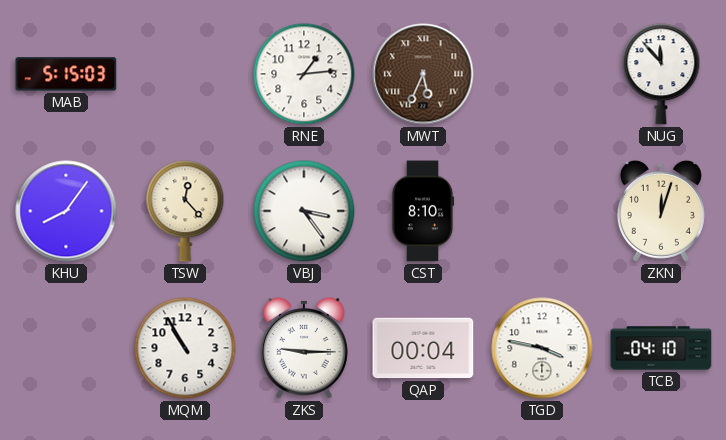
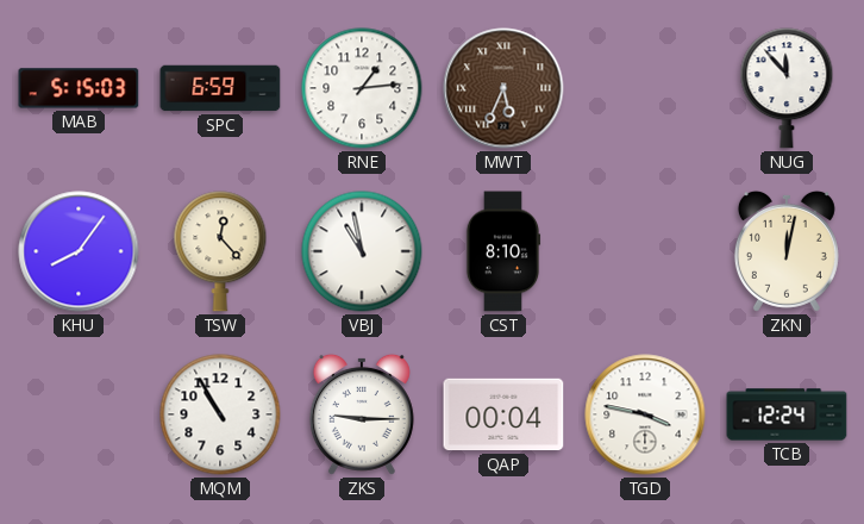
SPC: none -> 6:59 (220, 88)
VBJ: 3:24 -> 10:58 (362, 251)
ZKN: 12:03 -> 12:02 (787, 251)
TCB: 04:10 -> 12:24 (787, 414)
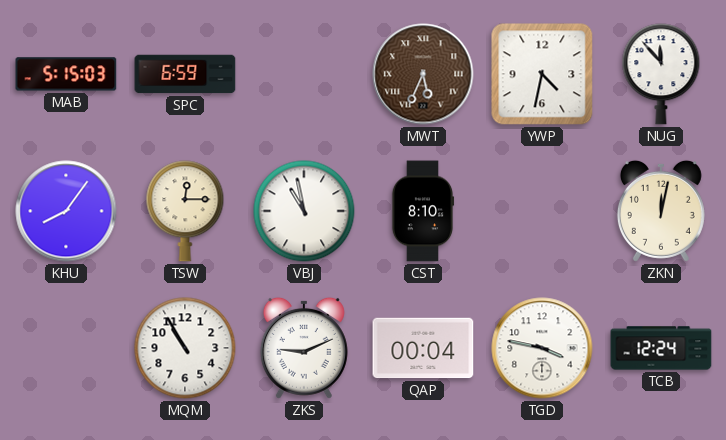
RNE: 1:14 -> none (362, 88)
YWP: none -> 4:32 (542, 74)
TSW: 12:23 -> 12:15 (185, 211)
ZKS: 9:15 -> 9:11 (304, 348)
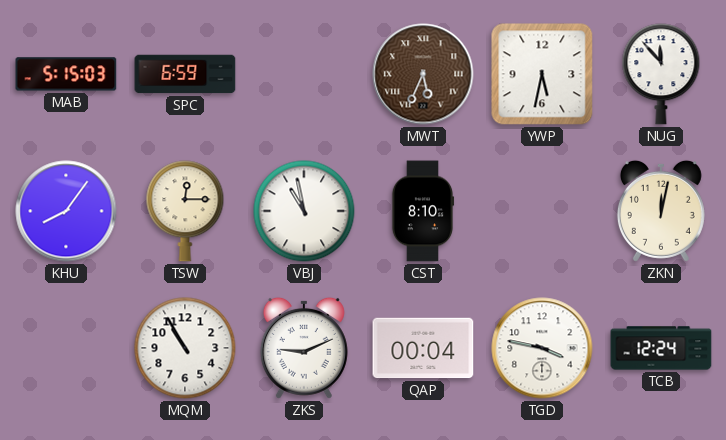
YWP: 4:32 -> 5:32 (542, 74)
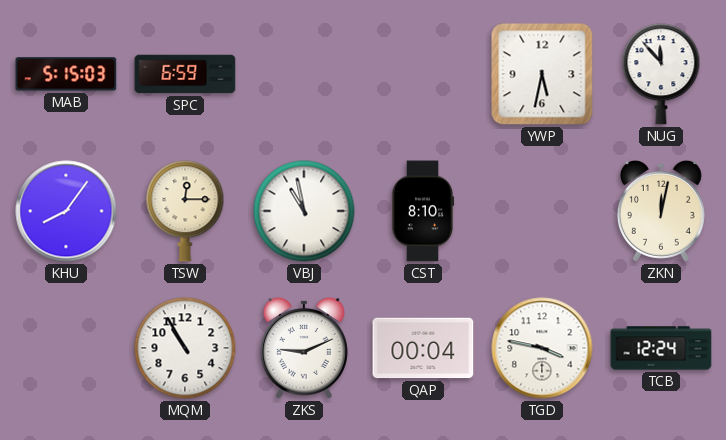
MWT: 5:34 -> none (423, 74)
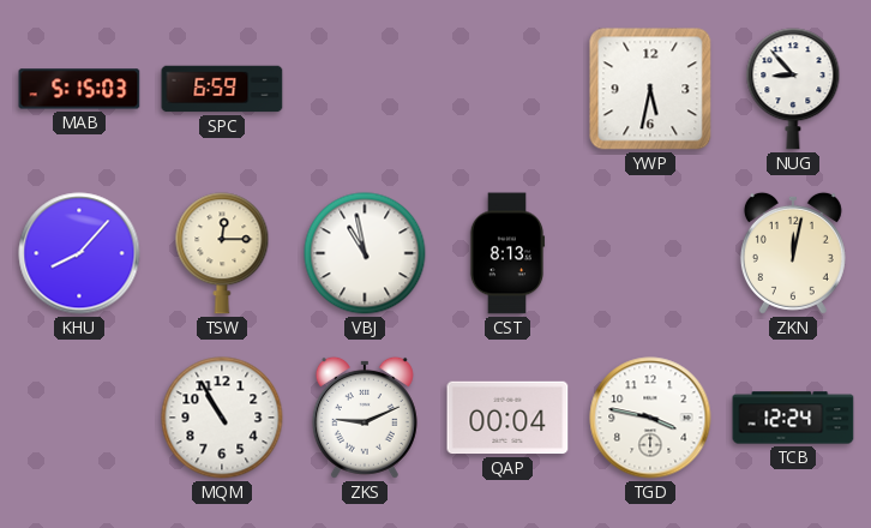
NUG: 11:53 -> 8:53 (793, 89)
KHU: 8:06 -> 8:07 (79, 253)
CST: 8:10 -> 8:13 (507, 253)
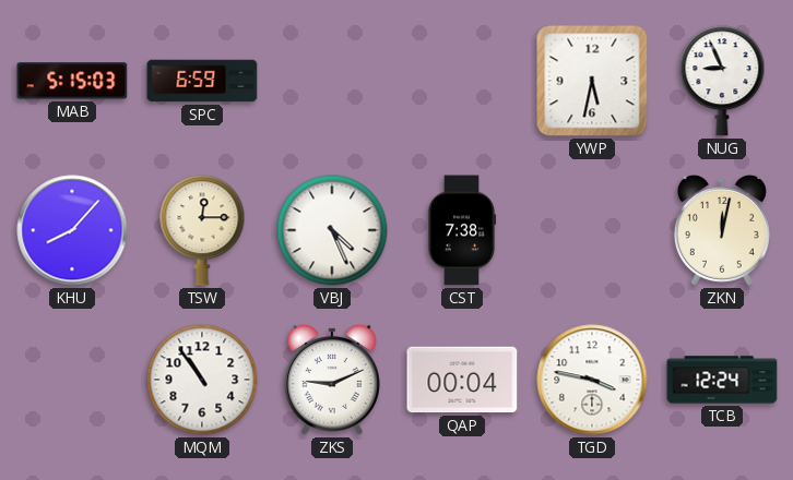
NUG: 8:53 -> 8:56 (722, 81)
VBJ: 10:58 -> 4:26 (332, 230)
CST: 8:13 -> 7:38 (462, 230)
MQM: 10:55 -> 10:54 (202, 380)
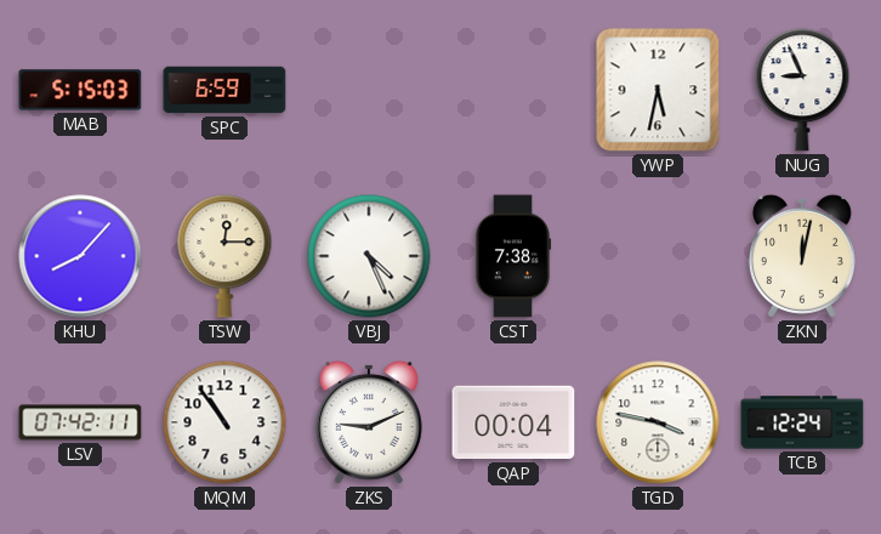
LSV: none -> 07:42 (80, 422)
